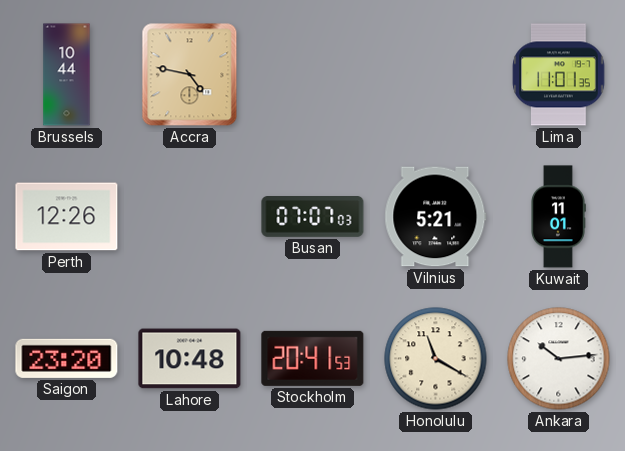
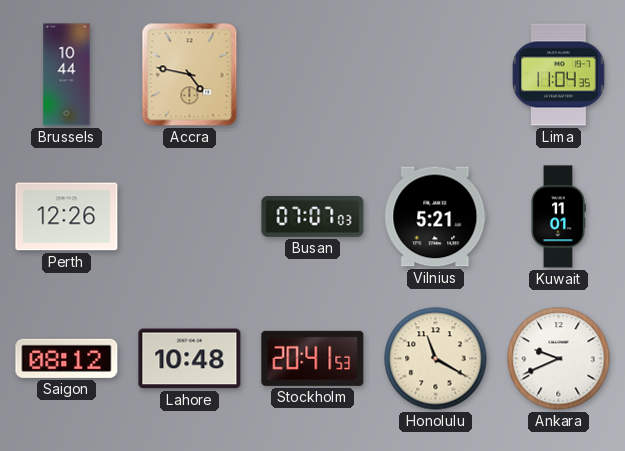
Lima: 11:01 -> 11:04 (559, 75)
Saigon: 23:20 -> 08:12 (67, 358)
Ankara: 10:14 -> 9:41 (559, 359)
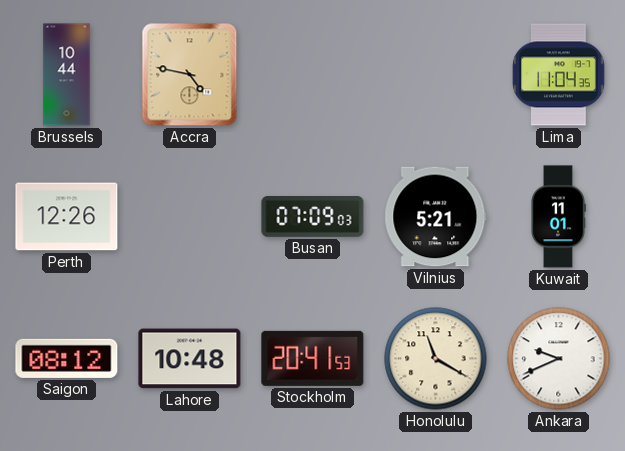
Busan: 07:07 -> 07:09 (313, 217)
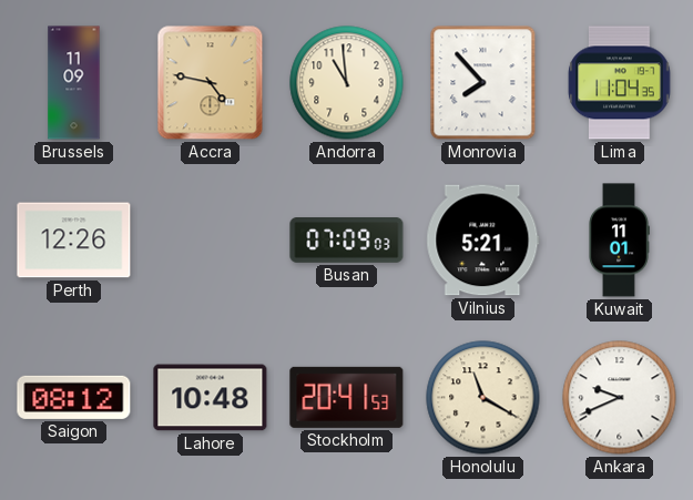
Brussels: 10:44 -> 11:09 (74, 83)
Andorra: none -> 10:59 (347, 83)
Monrovia: none -> 7:53 (483, 83)
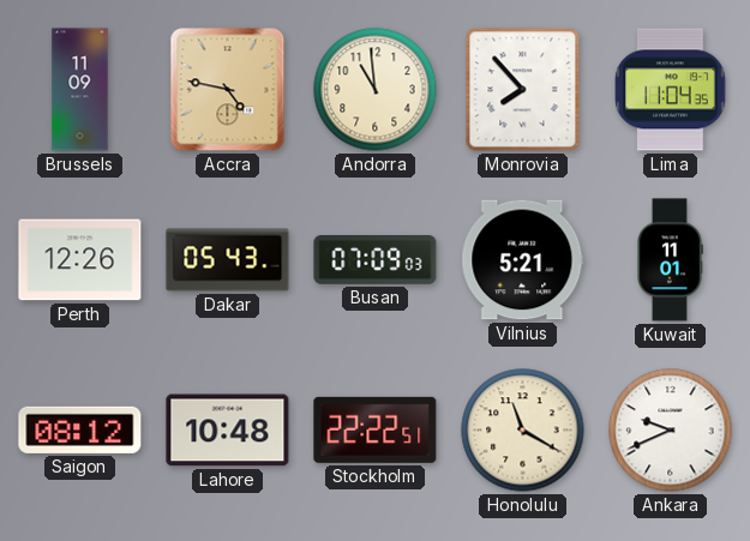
Dakar: none -> 05:43 (228, 260)
Stockholm: 20:41 -> 22:22 (376, 429)
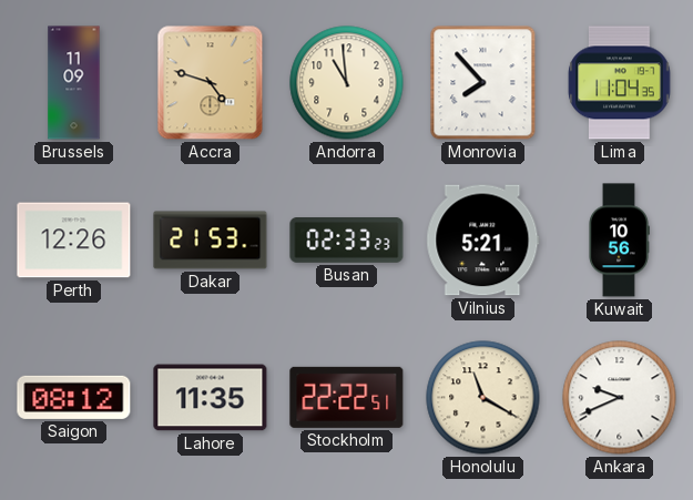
Accra: 4:47 -> 4:48 (211, 83)
Dakar: 05:43 -> 21:53 (211, 241)
Busan: 07:09 -> 02:33 (347, 241)
Kuwait: 11:01 -> 10:56 (620, 241)
Lahore: 10:48 -> 11:35 (211, 398)
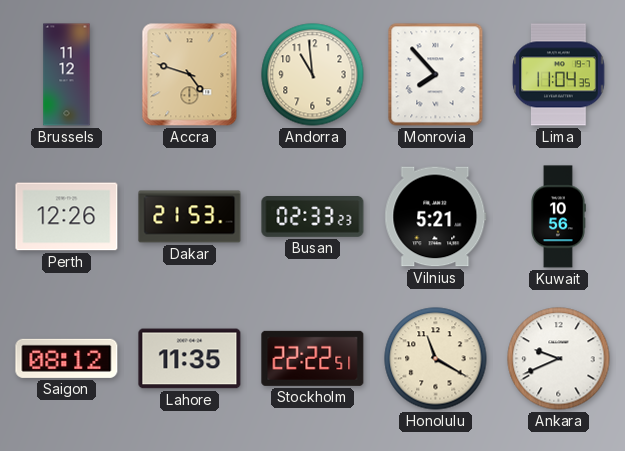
Brussels: 11:09 -> 11:12 (67, 75)
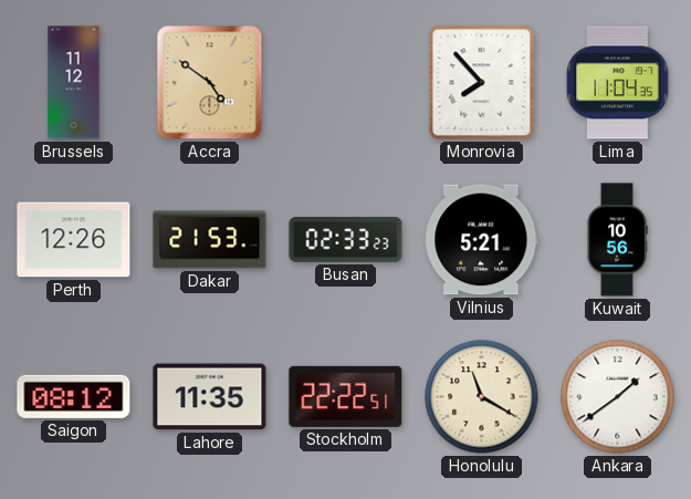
Accra: 4:48 -> 4:51 (210, 83)
Andorra: 10:59 -> none (313, 75)
Ankara: 9:41 -> 1:39 (618, 397)
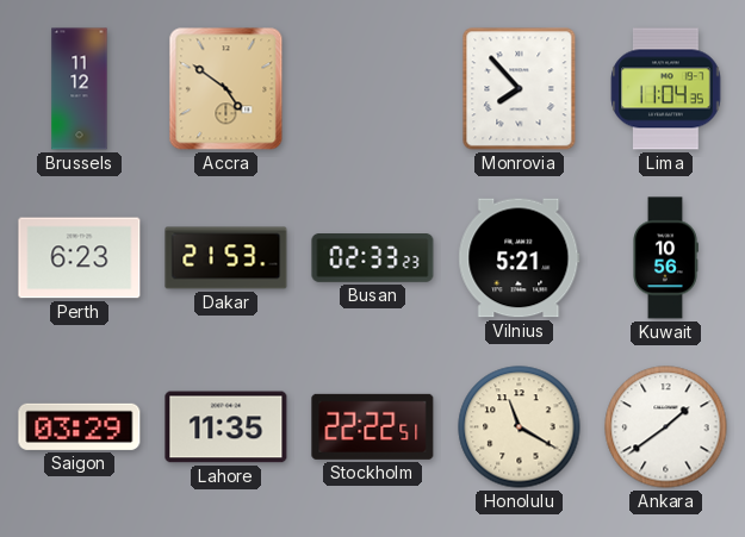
Perth: 12:26 -> 6:23 (80, 258)
Saigon: 08:12 -> 03:29 (80, 426)
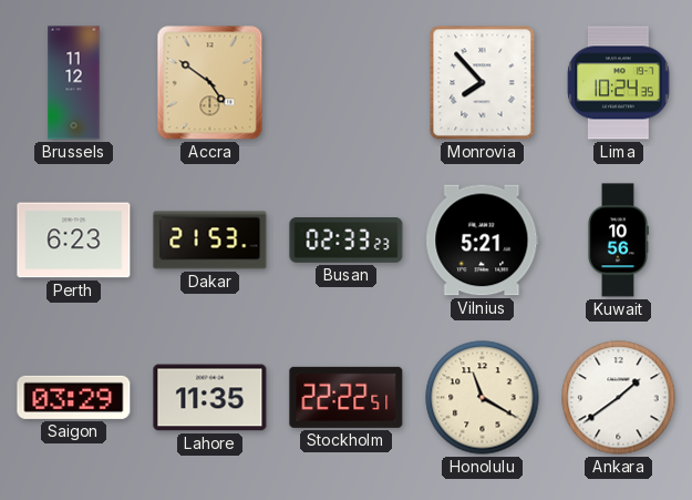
Lima: 11:04 -> 10:24 (619, 83)
